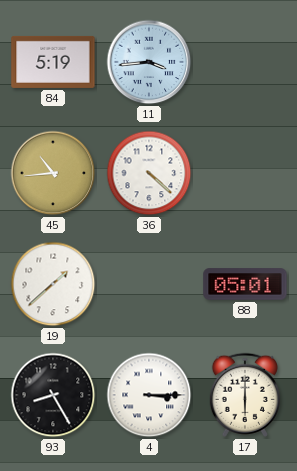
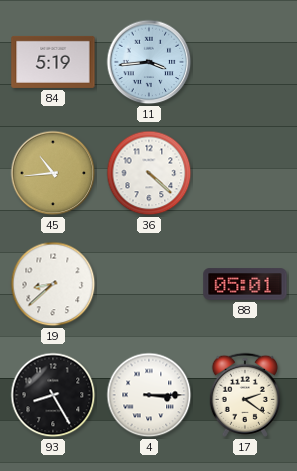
19: 1:38 -> 8:38 (53, 284)
17: 6:00 -> 2:21 (245, 395)
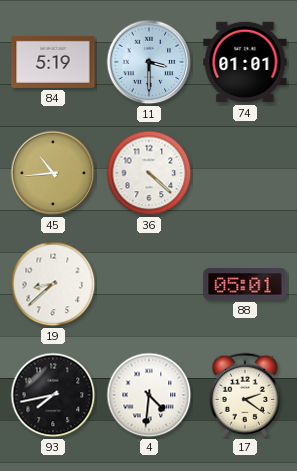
11: 3:44 -> 3:30 (149, 62)
74: none -> 01:01 (245, 62)
93: 8:25 -> 7:43 (53, 395)
4: 3:15 -> 4:31 (149, 395)
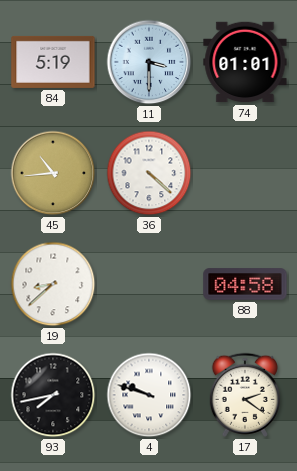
88: 05:01 -> 04:58 (245, 284)
4: 4:31 -> 9:48 (149, 395)
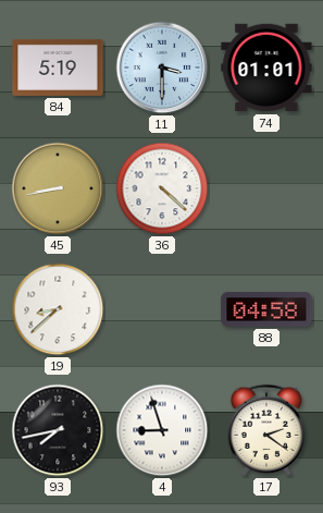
45: 10:44 -> 8:43 (58, 188)
4: 9:48 -> 8:57 (162, 430)
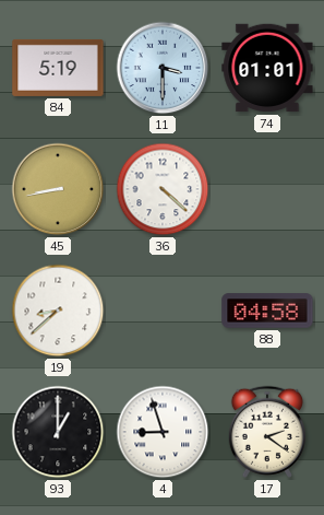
93: 7:43 -> 1:00 (58, 432)
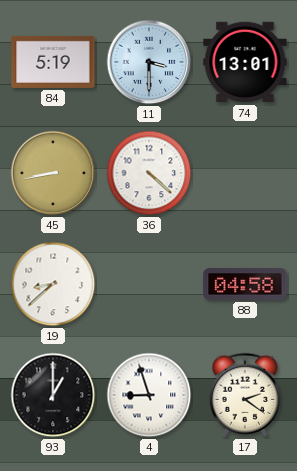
74: 01:01 -> 13:01 (245, 62)
